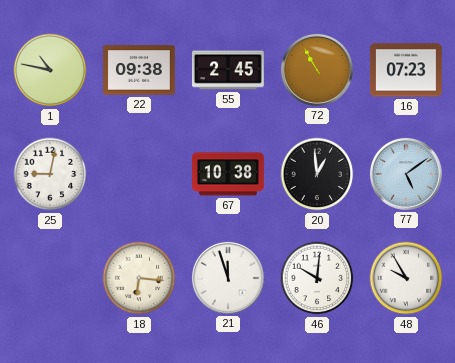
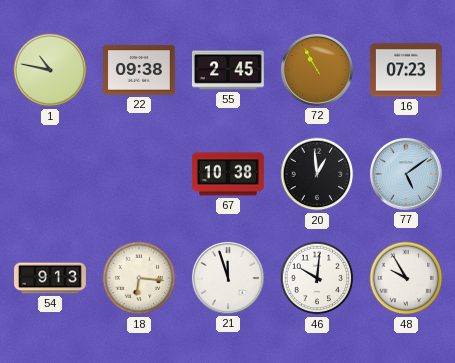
25: 9:02 -> none (50, 174)
54: none -> 9:13 (51, 278)
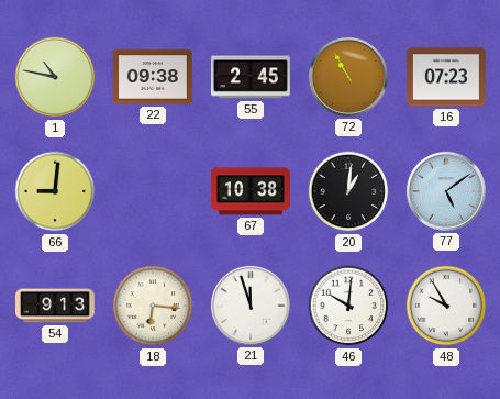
66: none -> 9:01 (55, 191)
20: 12:59 -> 1:01 (348, 191)
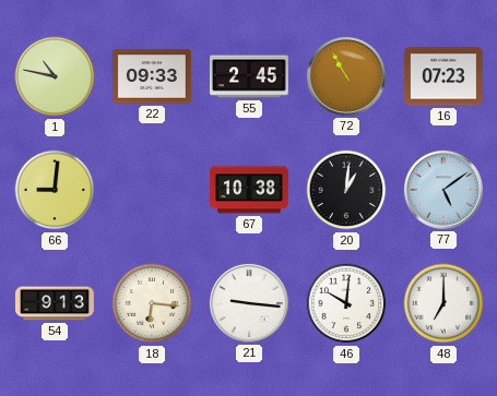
22: 09:38 -> 09:33 (153, 76)
21: 11:57 -> 9:16 (249, 303)
48: 9:55 -> 7:00 (443, 303)
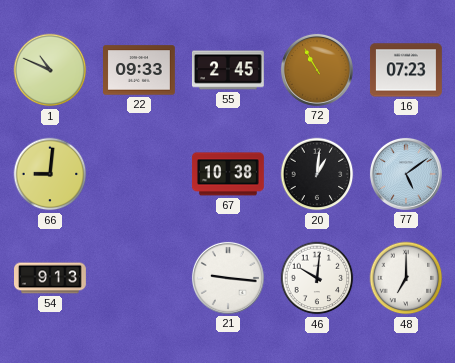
1: 10:47 -> 10:49 (50, 70)
18: 6:16 -> none (152, 303)
